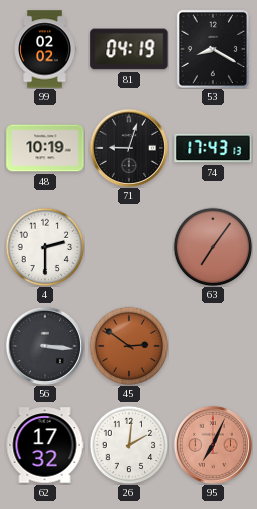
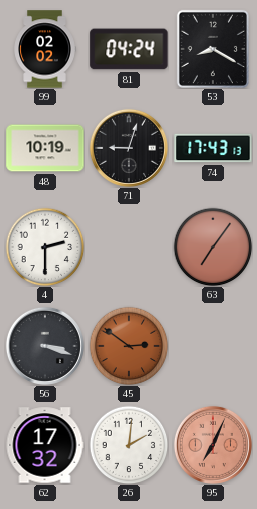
81: 04:19 -> 04:24 (129, 49)
56: 3:16 -> 3:18 (45, 346)
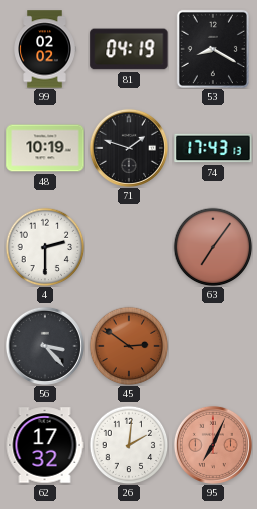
81: 04:24 -> 04:19 (129, 49)
71: 9:03 -> 1:48 (129, 148)
56: 3:18 -> 3:23 (45, 346)
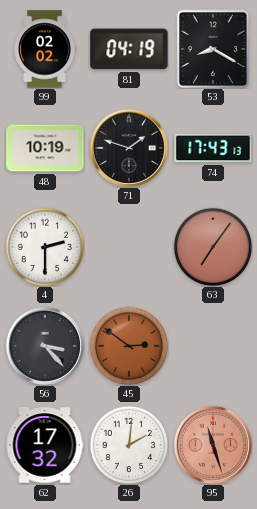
95: 7:04 -> 11:27 (213, 445)
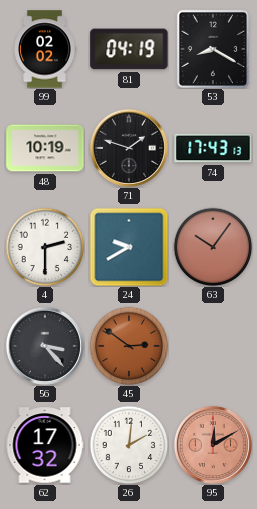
24: none -> 9:40 (129, 247)
63: 7:06 -> 10:06 (213, 247)
95: 11:27 -> 12:10 (213, 445)
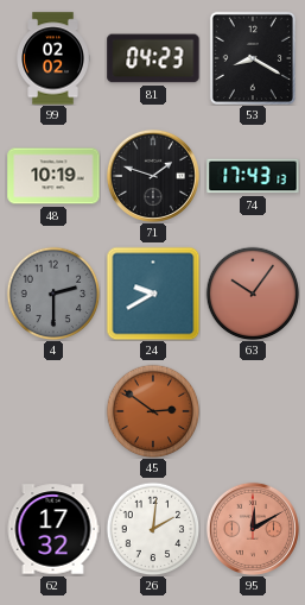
81: 04:19 -> 04:23 (153, 58)
4 dial: white -> grey (53, 294)
56: 3:23 -> none (45, 346)
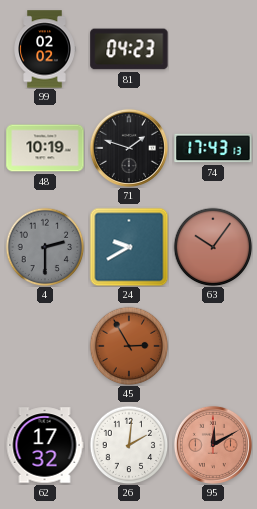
53: 8:20 -> none (253, 58)
45: 2:51 -> 2:55 (129, 346)
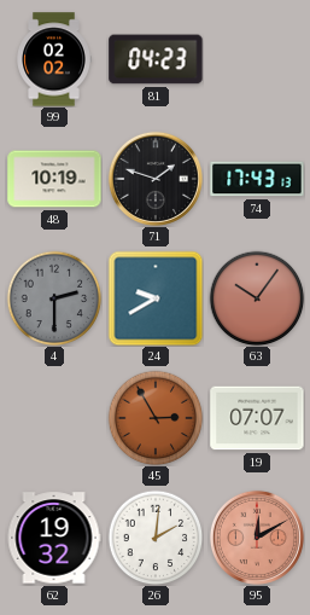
19: none -> 07:07 (257, 418)
62: 17:32 -> 19:32 (54, 538)
